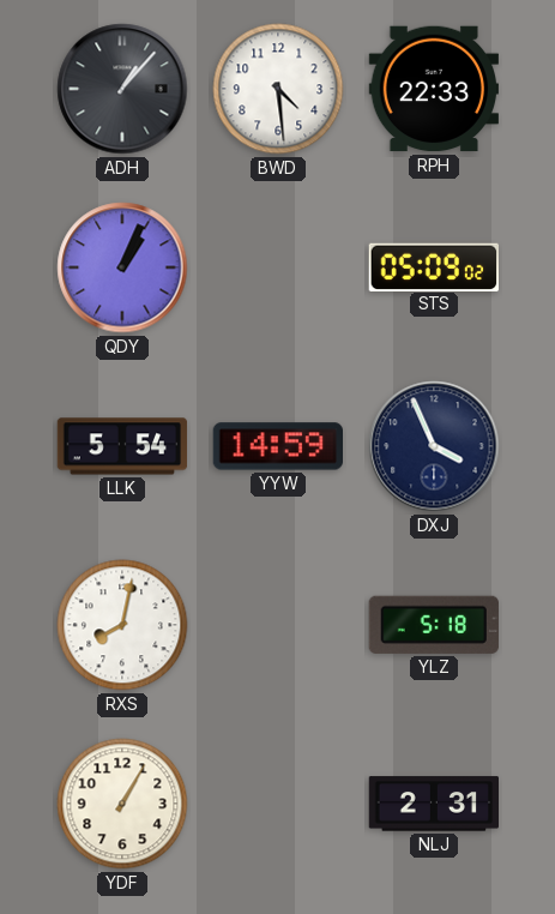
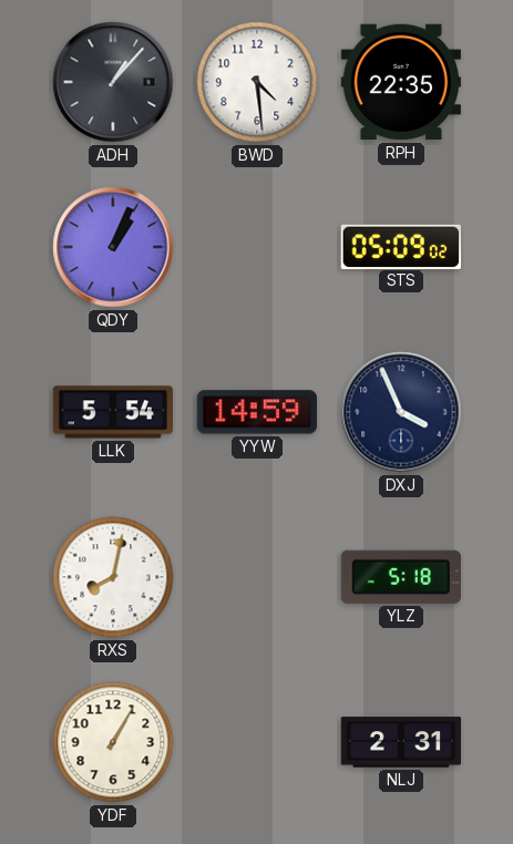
RPH: 22:33 -> 22:35 (400, 82)
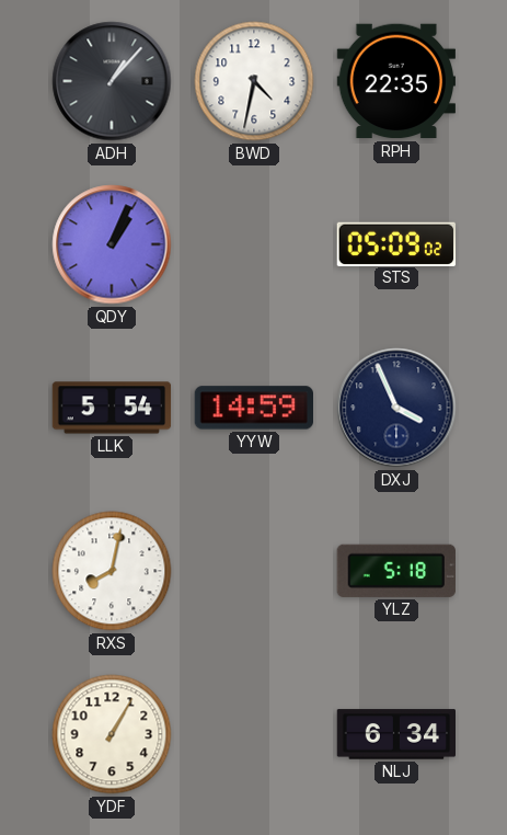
BWD: 4:29 -> 4:32 (254, 81)
NLJ: 2:31 -> 6:34 (395, 734)
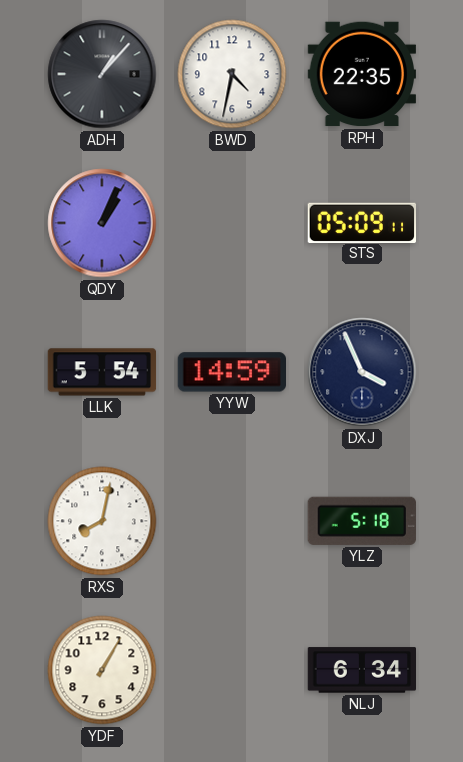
STS: 05:09:02 -> 05:09:11 (361, 222)
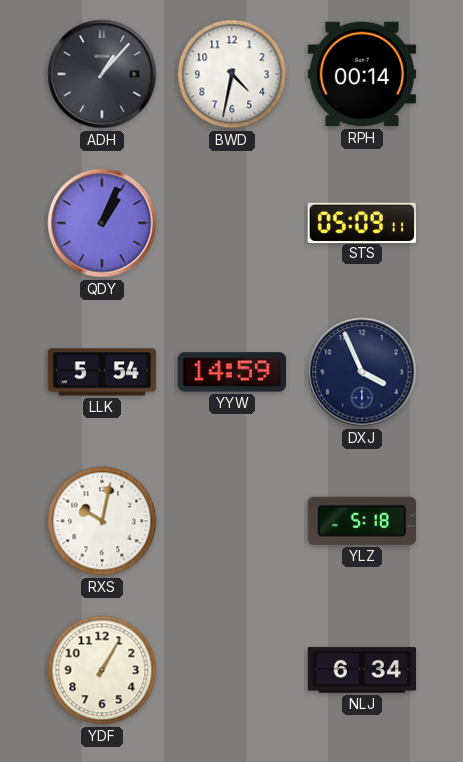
RPH: 22:35 -> 00:14 (361, 74)
RXS: 8:02 -> 10:02 (102, 521)
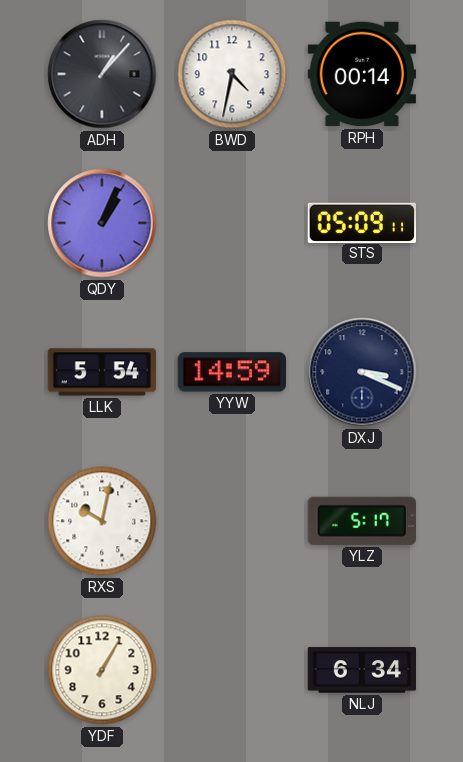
DXJ: 3:56 -> 3:19 (362, 372)
YLZ: 5:18 -> 5:17 (362, 521)
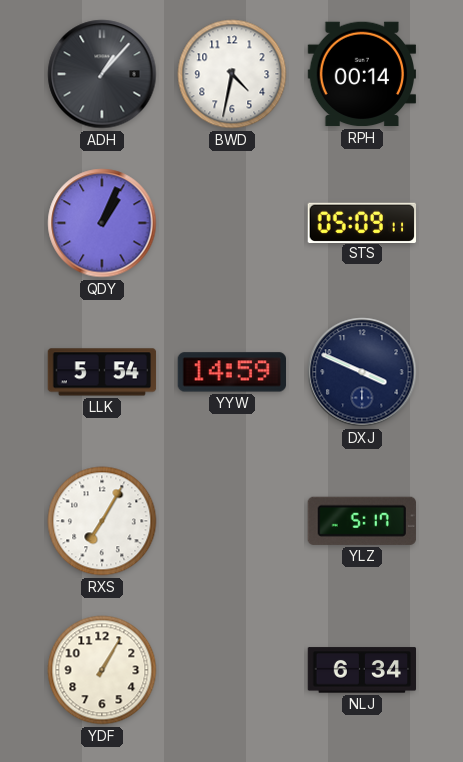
DXJ: 3:19 -> 3:49 (362, 372)
RXS: 10:02 -> 7:05 (102, 521)
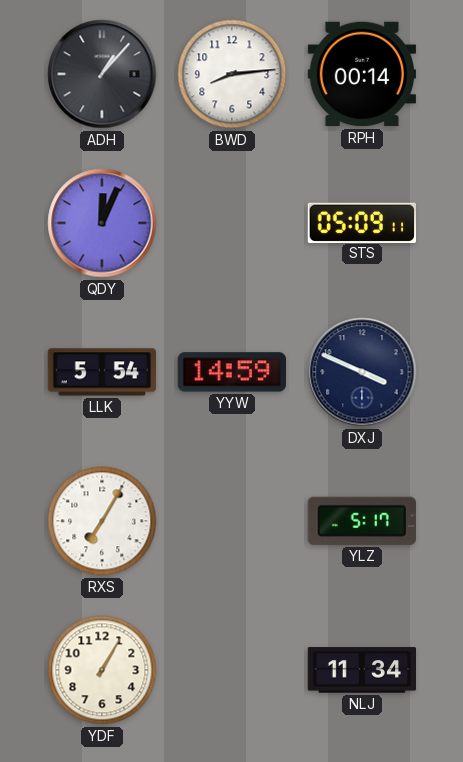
BWD: 4:32 -> 8:14 (232, 74)
QDY: 1:04 -> 12:04 (102, 223)
NLJ: 6:34 -> 11:34 (361, 670)
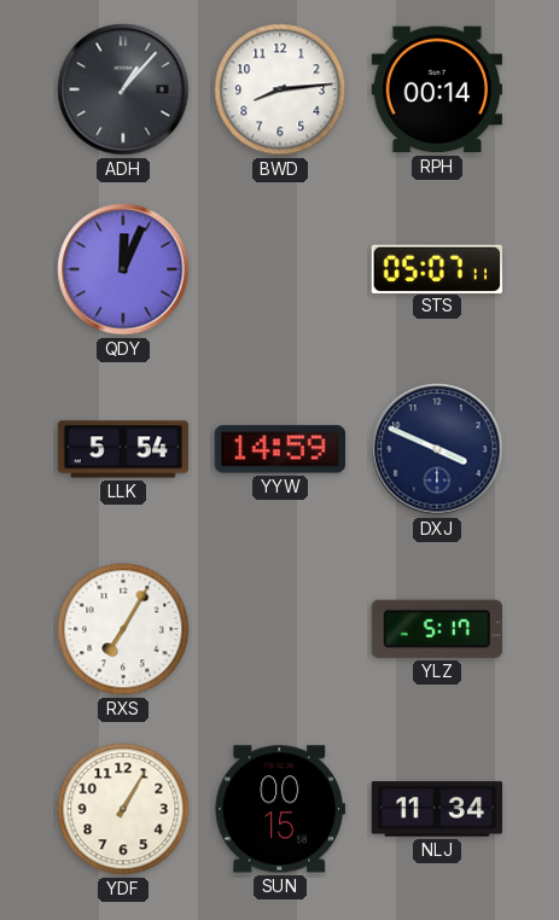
STS: 05:09 -> 05:07 (436, 268)
SUN: none -> 00:15 (279, 809)
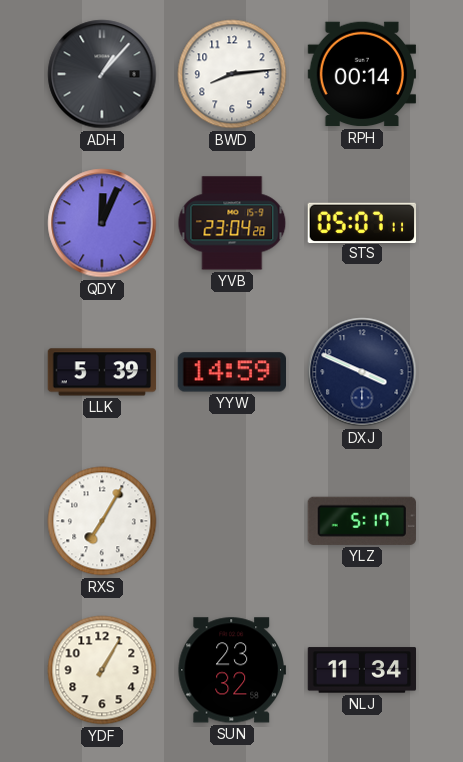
YVB: none -> 23:04 (232, 223)
LLK: 5:54 -> 5:39 (102, 372)
SUN: 00:15 -> 23:32 (231, 670)
